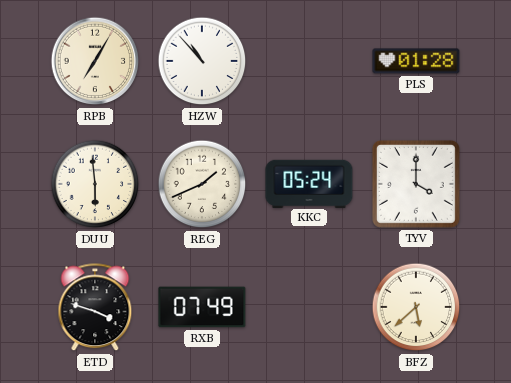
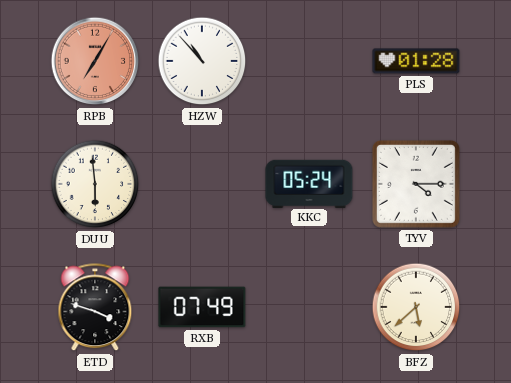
RPB dial: cream -> salmon (95, 61)
REG: 1:41 -> none (202, 184)
TYV: 4:00 -> 4:15 (416, 184)
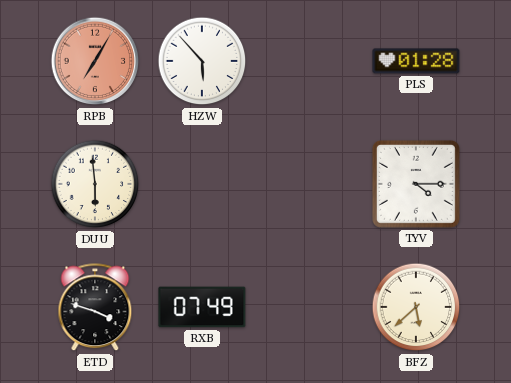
HZW: 10:53 -> 5:53 (202, 61)
KKC: 05:24 -> none (309, 183)
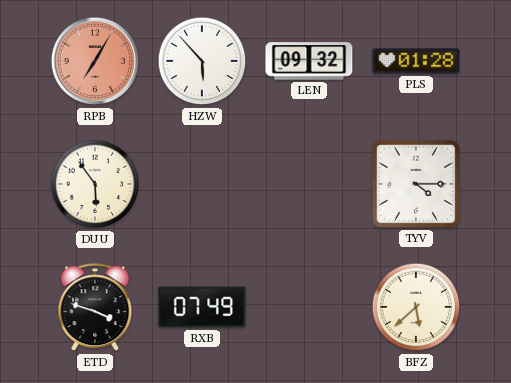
LEN: none -> 09:32 (309, 61)
DUU: 5:59 -> 5:54 (95, 184)
